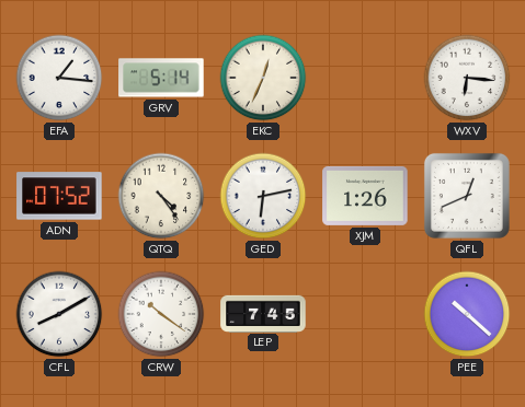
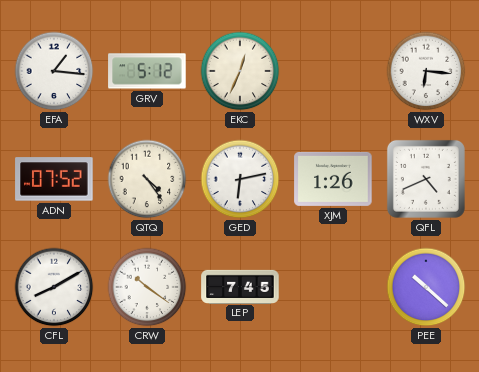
GRV: 5:14 -> 5:12 (147, 71)
QFL: 12:41 -> 4:41 (426, 179)
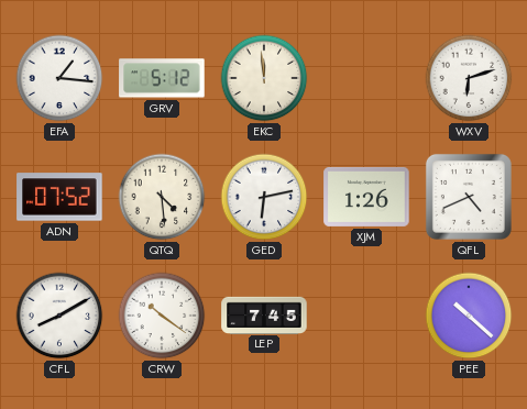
EKC: 12:34 -> 11:59 (264, 78)
WXV: 6:16 -> 6:12 (469, 78)
QTQ: 4:24 -> 4:29 (162, 197)
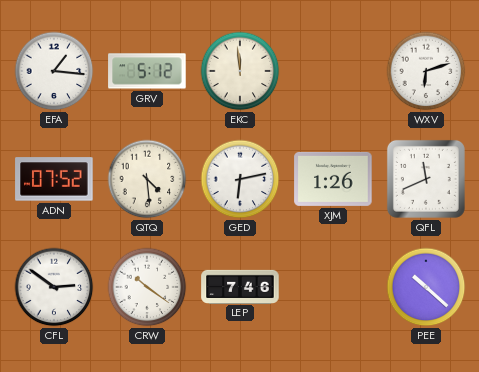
QFL: 4:41 -> 11:41 (426, 179)
CFL: 8:10 -> 2:51 (54, 287)
LEP: 7:45 -> 7:46 (240, 286)
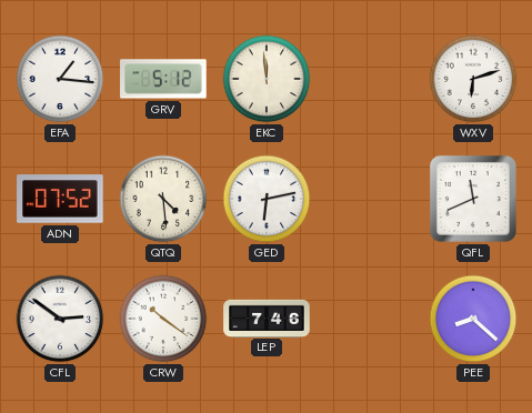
XJM: 1:26 -> none (333, 179)
PEE: 10:22 -> 8:22 (473, 319)
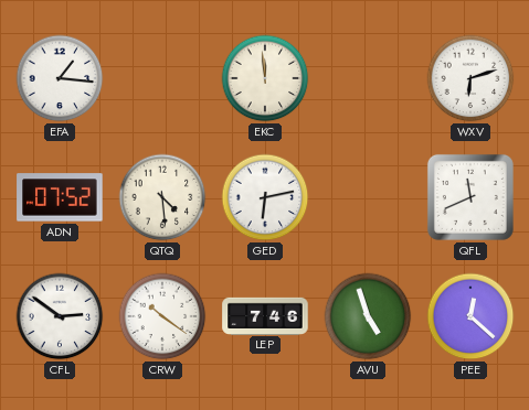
GRV: 5:12 -> none (163, 79)
AVU: none -> 4:57 (368, 316)
PEE: 8:22 -> 12:22 (470, 316)
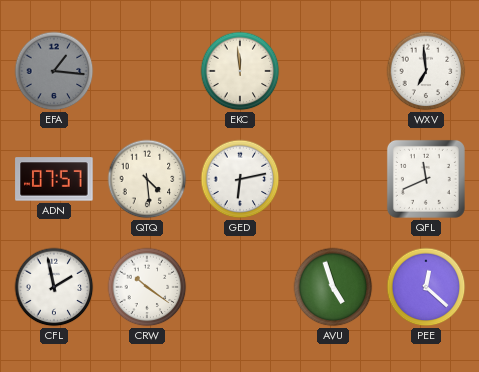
EFA dial: white -> grey (54, 71)
WXV: 6:12 -> 6:59 (426, 71)
ADN: 07:52 -> 07:57 (54, 179)
CFL: 2:51 -> 1:58 (54, 287)
LEP: 7:46 -> none (265, 315)
